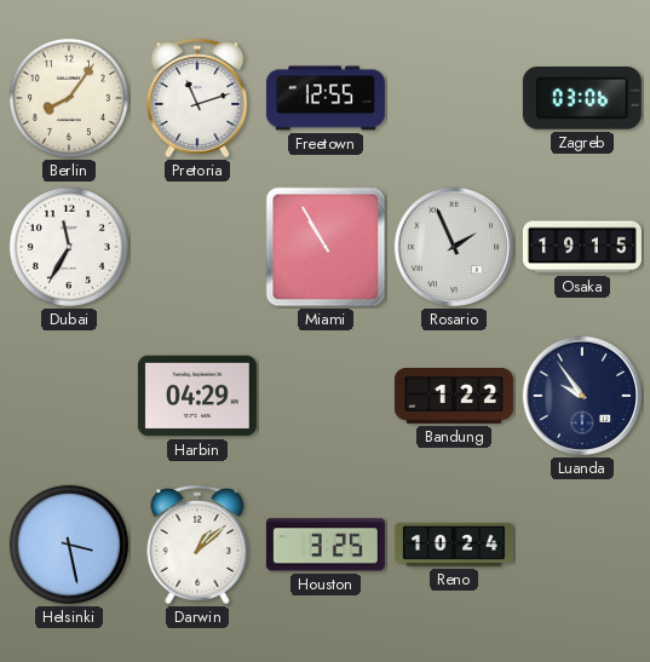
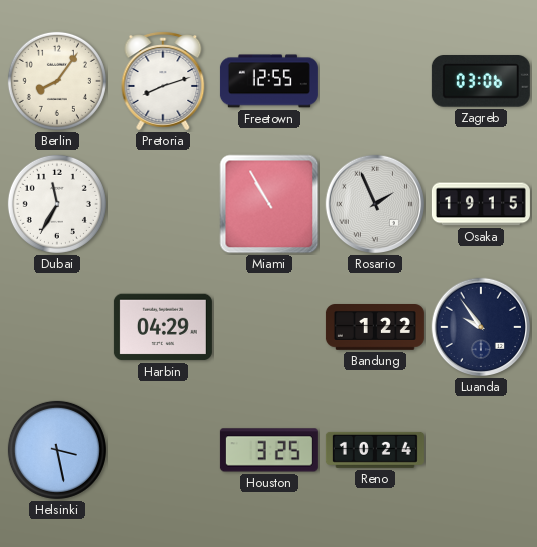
Pretoria: 11:12 -> 8:12 (163, 81)
Darwin: 1:08 -> none (197, 545)
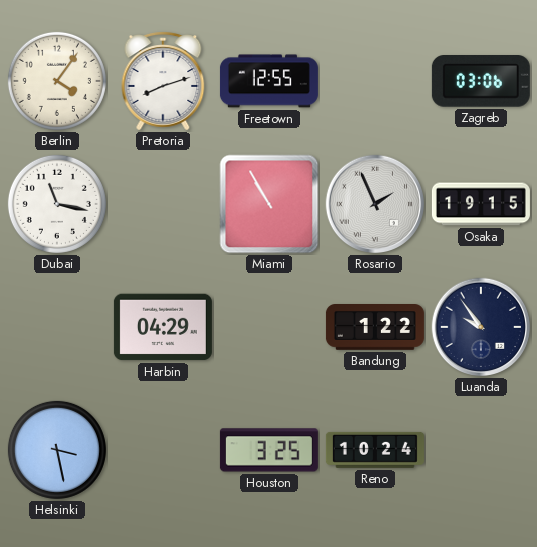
Berlin: 8:06 -> 4:06 (57, 81)
Dubai: 11:35 -> 11:17 (57, 204)
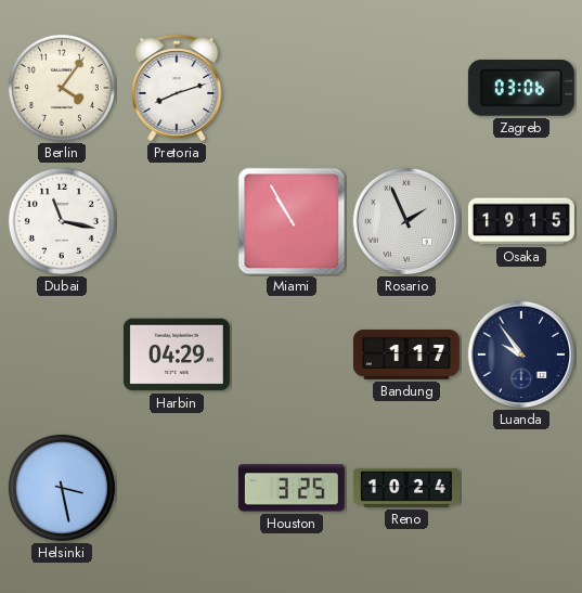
Freetown: 12:55 -> none (269, 81)
Bandung: 1:22 -> 1:17 (406, 356)
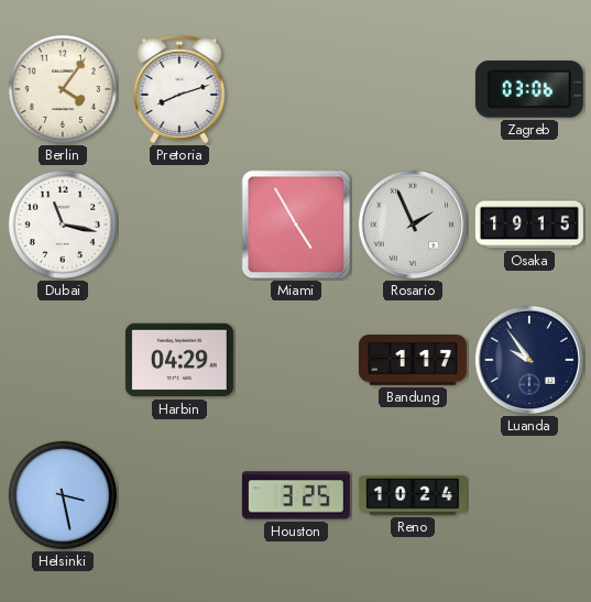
Miami: 10:55 -> 4:55 (296, 225)
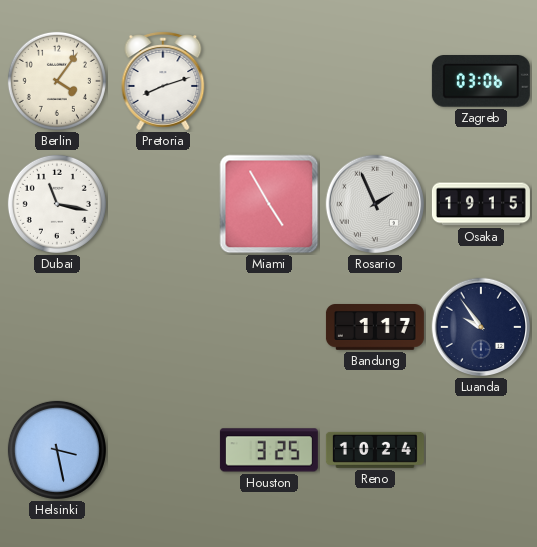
Harbin: 04:29 -> none (179, 360)
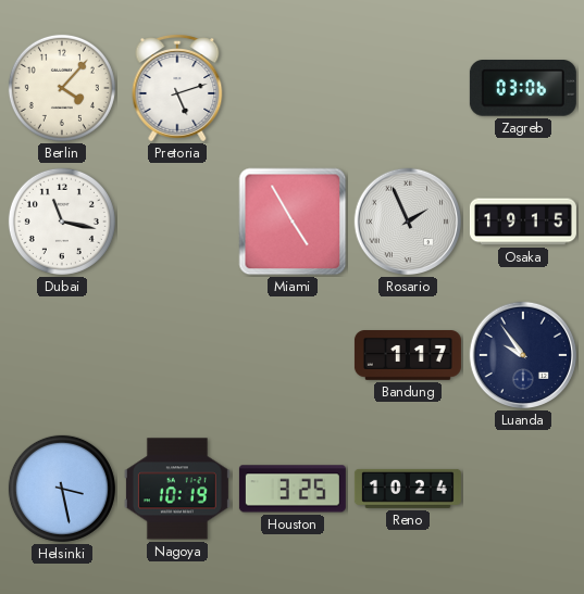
Berlin: 4:06 -> 4:07 (62, 88)
Pretoria: 8:12 -> 5:12 (177, 88)
Nagoya: none -> 10:19 (177, 489)
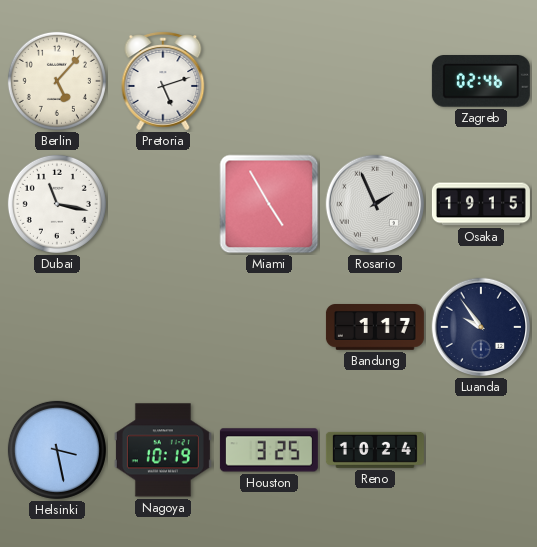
Berlin: 4:07 -> 5:07 (57, 81)
Zagreb: 03:06 -> 02:46 (481, 81)
